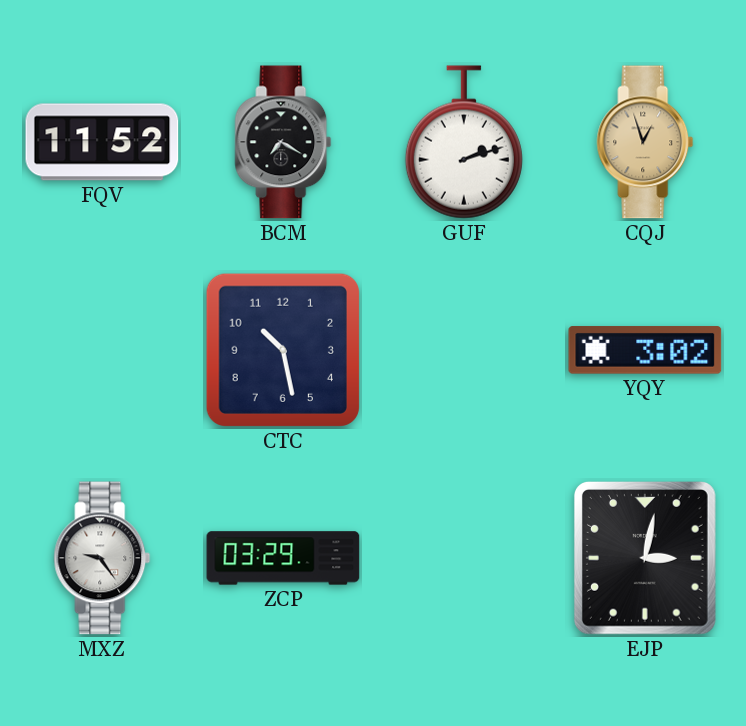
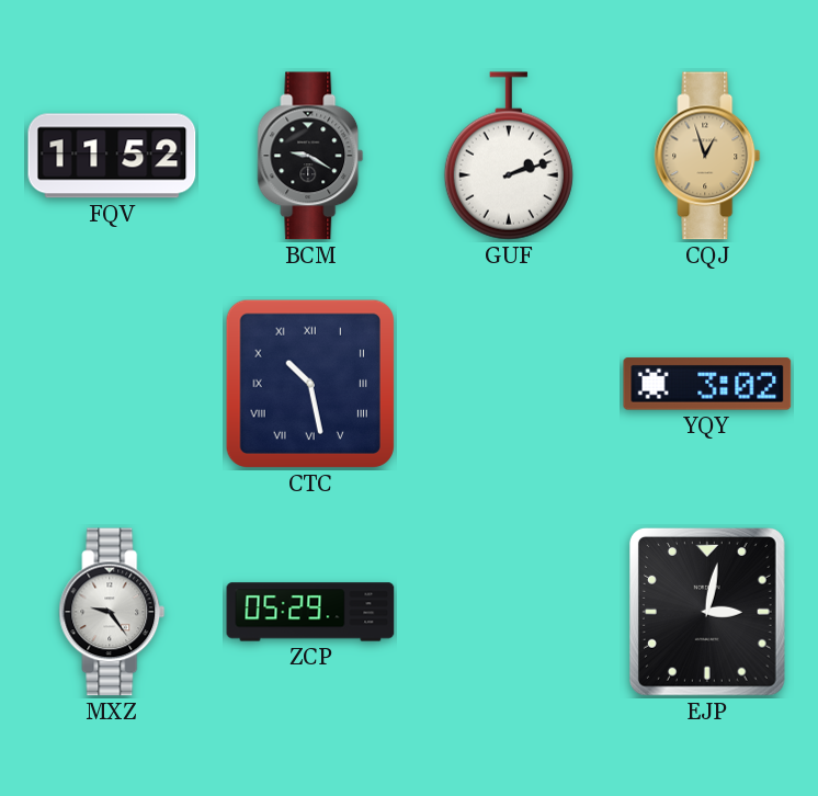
BCM: 7:20 -> 9:20 (310, 156)
CTC numerals: Arabic -> Roman (310, 384)
ZCP: 03:29 -> 05:29 (310, 612)
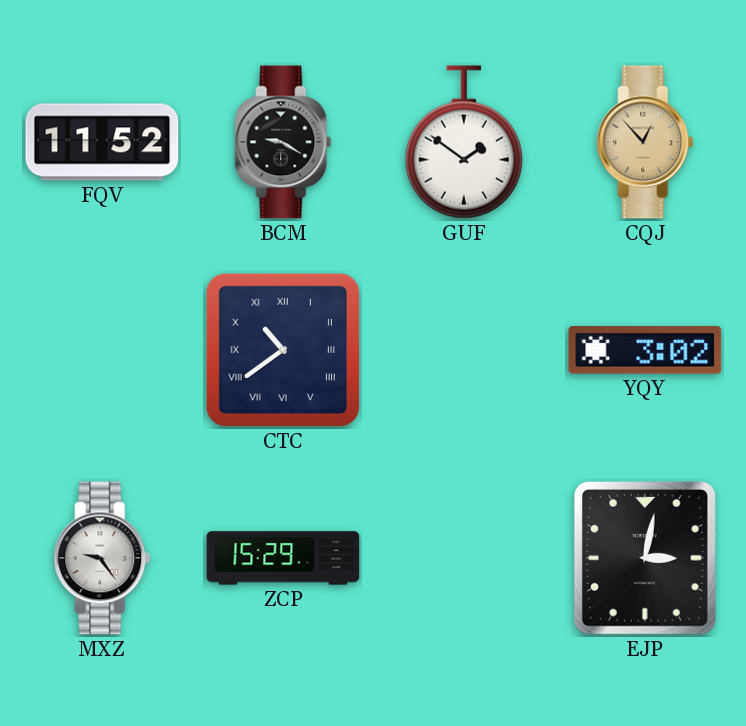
GUF: 2:12 -> 1:51 (464, 142)
CQJ: 12:57 -> 12:53 (645, 142)
CTC: 10:28 -> 10:39 (283, 350)
ZCP: 05:29 -> 15:29 (283, 558)
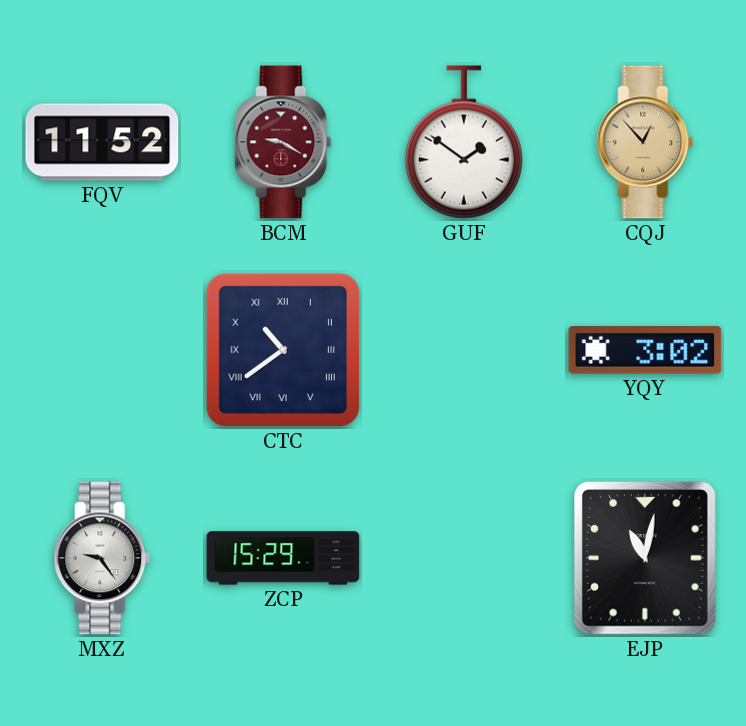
BCM dial: black -> burgundy (283, 142)
EJP: 3:02 -> 11:02 (645, 558)
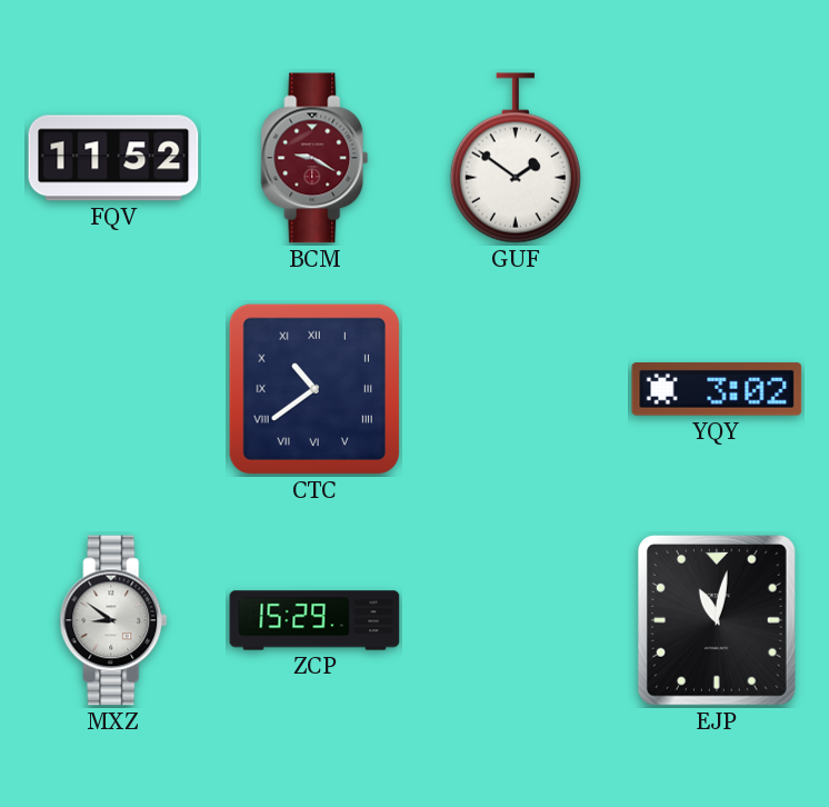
CQJ: 12:53 -> none (645, 142)
MXZ: 9:24 -> 8:51 (113, 620)
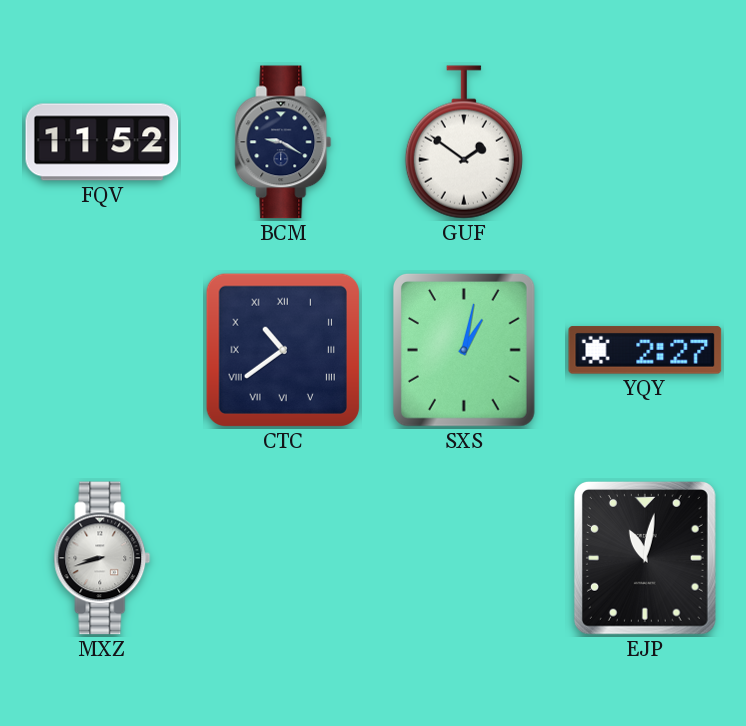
BCM dial: burgundy -> navy (283, 142)
SXS: none -> 1:02 (464, 350)
YQY: 3:02 -> 2:27 (645, 350)
MXZ: 8:51 -> 8:42 (102, 558)
ZCP: 15:29 -> none (314, 620)
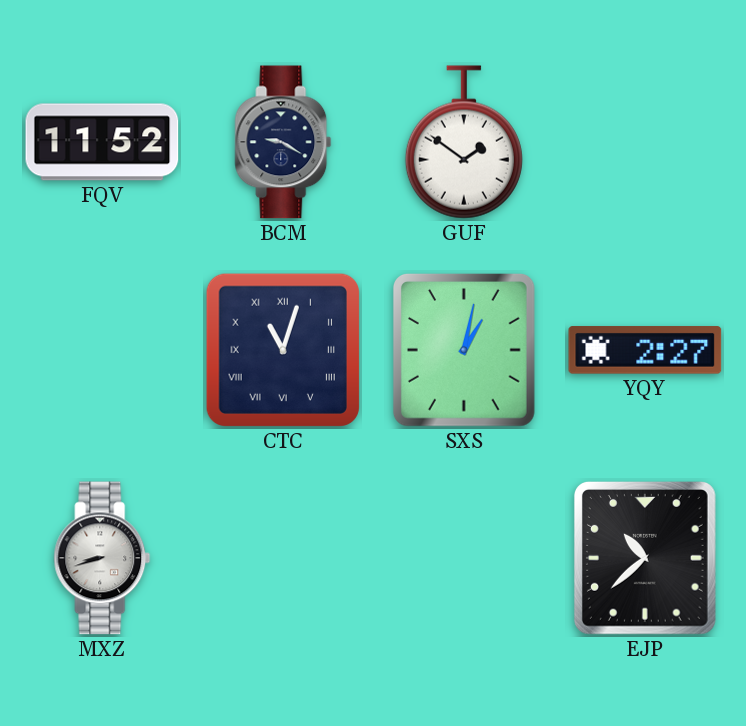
CTC: 10:39 -> 11:03 (283, 350)
EJP: 11:02 -> 10:38 (645, 558)
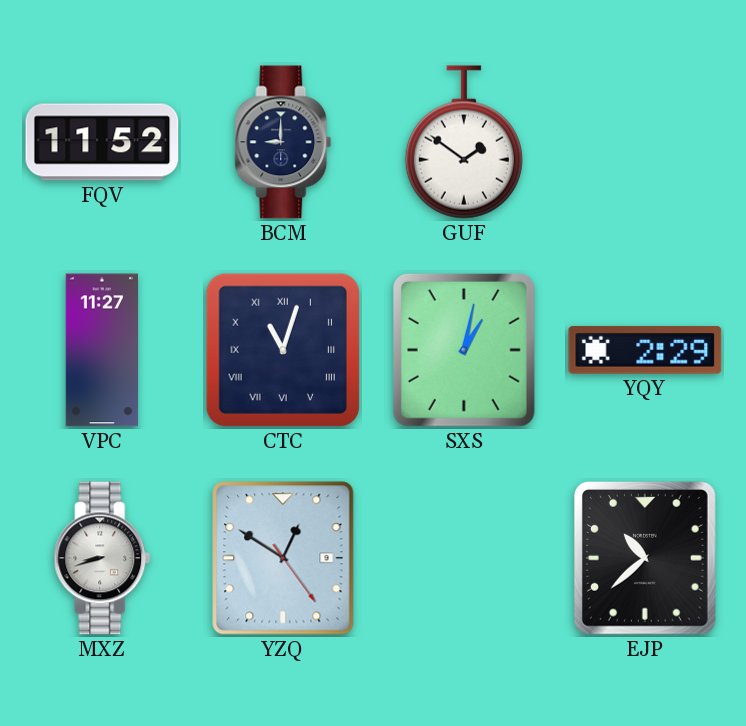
BCM: 9:20 -> 9:00 (283, 142)
VPC: none -> 11:27 (101, 350)
YQY: 2:27 -> 2:29 (645, 350)
YZQ: none -> 12:50 (283, 558)
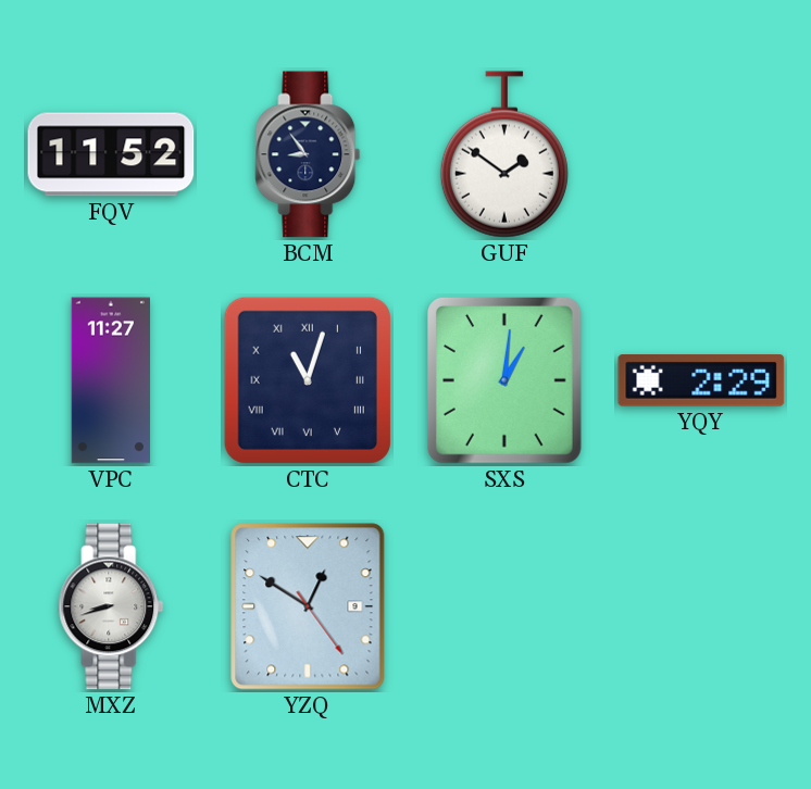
BCM: 9:00 -> 8:54 (308, 154)
SXS: 1:02 -> 1:01 (504, 380)
EJP: 10:38 -> none (645, 558)
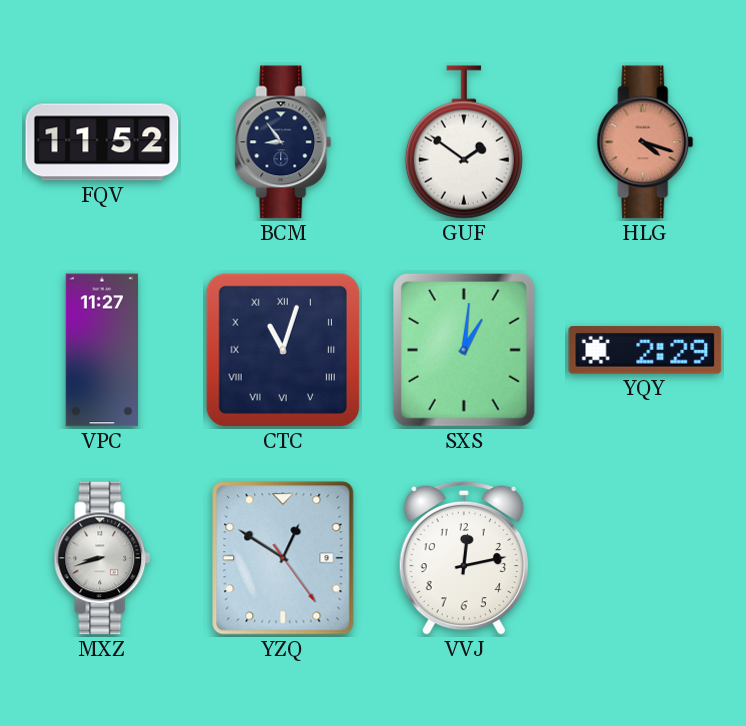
HLG: none -> 4:18 (645, 142)
VVJ: none -> 12:13 (464, 558)
